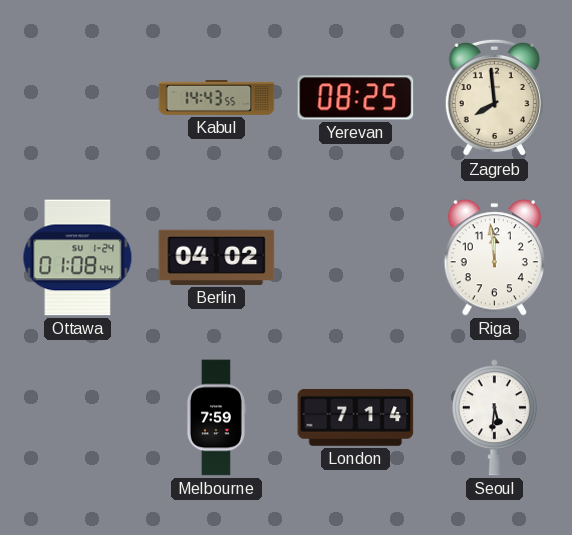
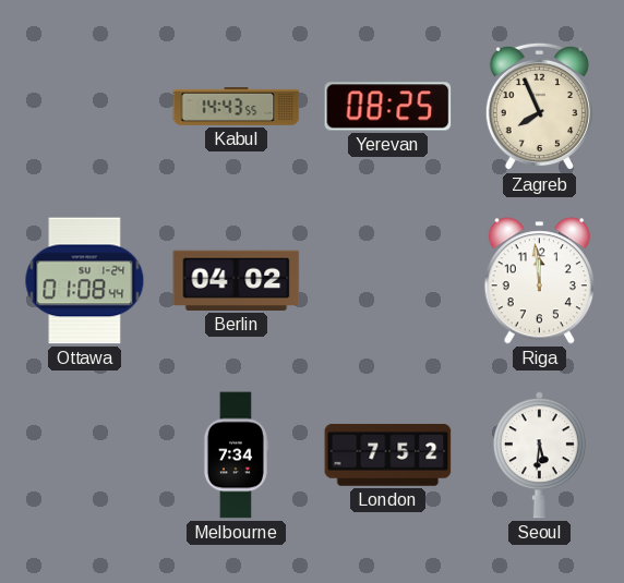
Zagreb: 7:59 -> 7:56 (539, 107)
Melbourne: 7:59 -> 7:34 (236, 456)
London: 7:14 -> 7:52 (388, 454)
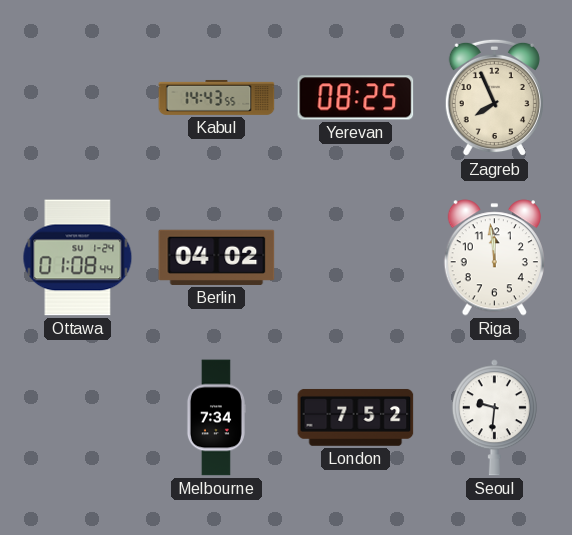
Seoul: 5:31 -> 9:31 (494, 418)
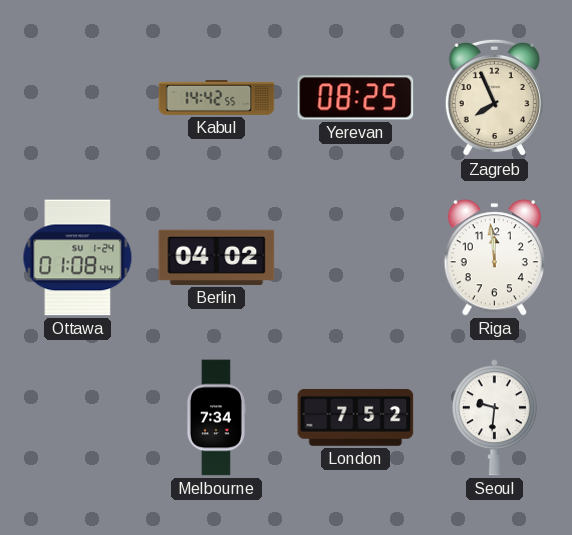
Kabul: 14:43 -> 14:42 (217, 97)
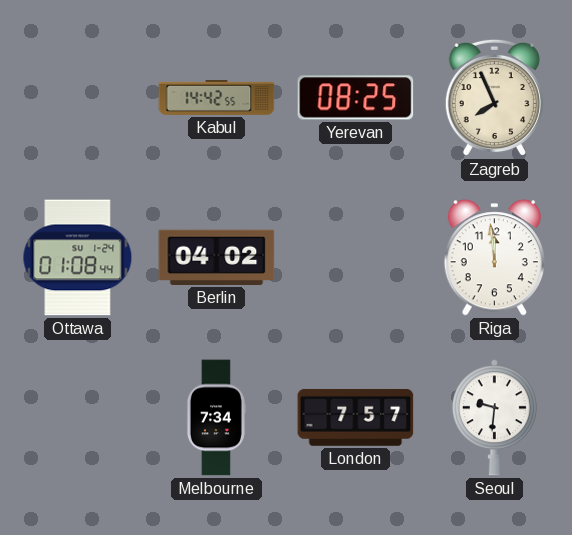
London: 7:52 -> 7:57 (356, 417)
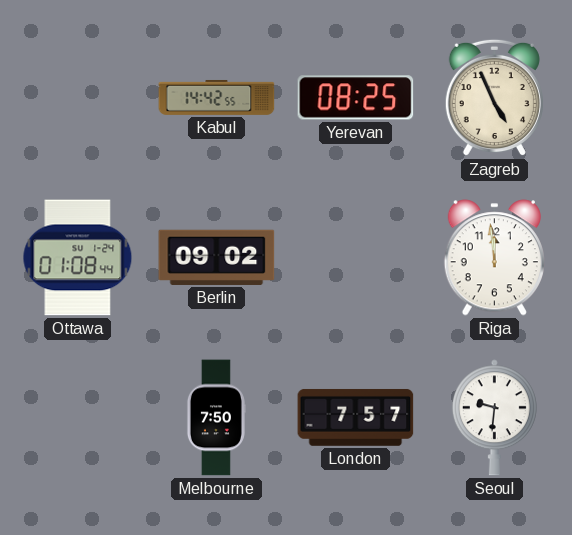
Zagreb: 7:56 -> 4:56 (494, 98)
Berlin: 04:02 -> 09:02 (217, 257)
Melbourne: 7:34 -> 7:50 (216, 418)
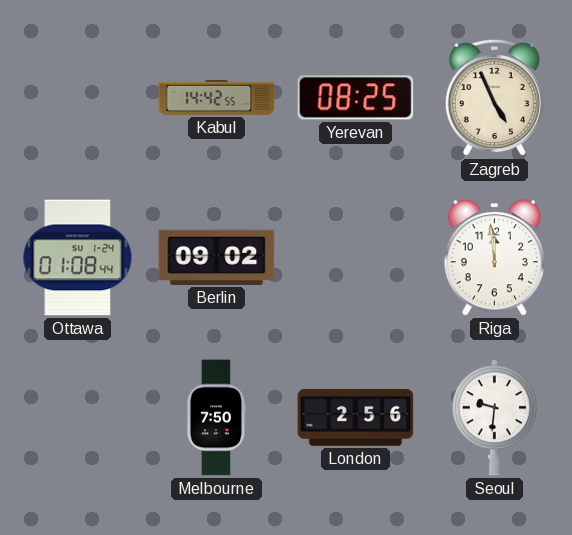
London: 7:57 -> 2:56 (356, 417)
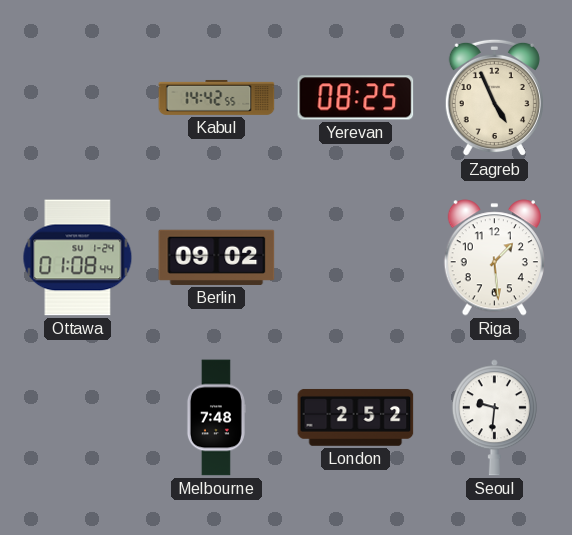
Riga: 11:59 -> 1:29 (494, 258)
Melbourne: 7:50 -> 7:48 (216, 418)
London: 2:56 -> 2:52 (356, 417)
